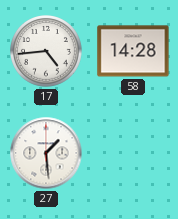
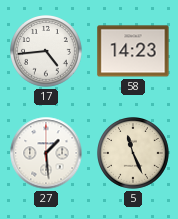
58: 14:28 -> 14:23 (133, 51)
5: none -> 11:26 (134, 154)
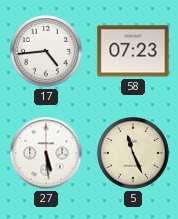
58: 14:23 -> 07:23 (133, 51)
27: 1:29 -> 5:29 (46, 153)
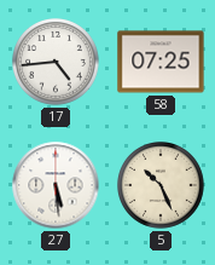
58: 07:23 -> 07:25 (161, 62)
5: 11:26 -> 10:26 (162, 186)
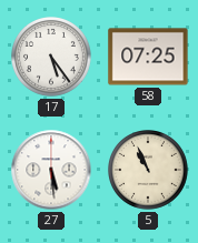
17: 4:44 -> 5:24 (52, 58)
5: 10:26 -> 10:56 (149, 171)
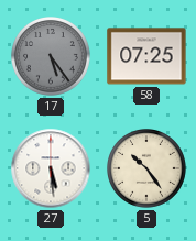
17 dial: white -> grey (52, 57)
5: 10:56 -> 10:24 (148, 169)
